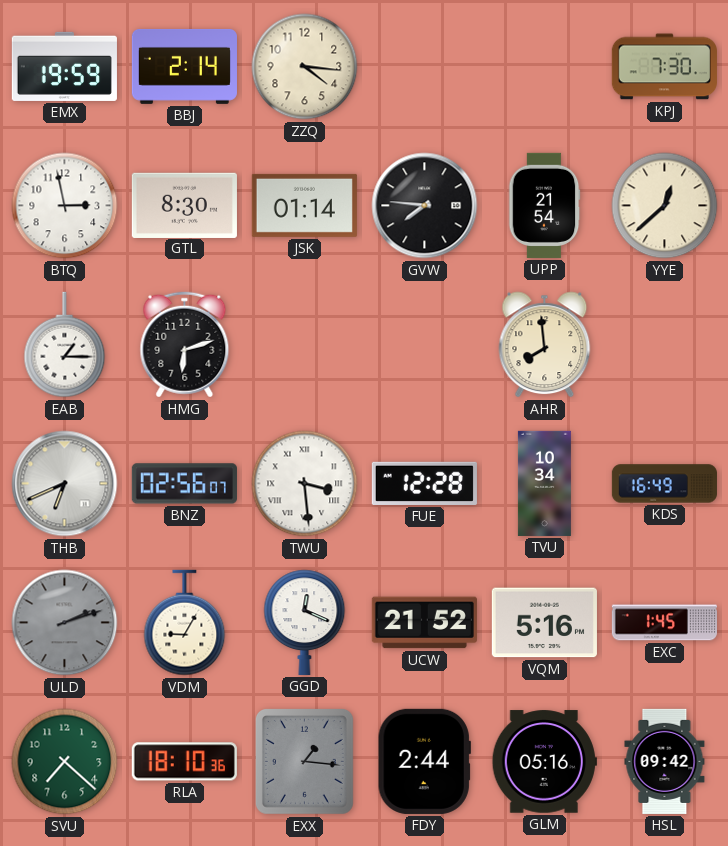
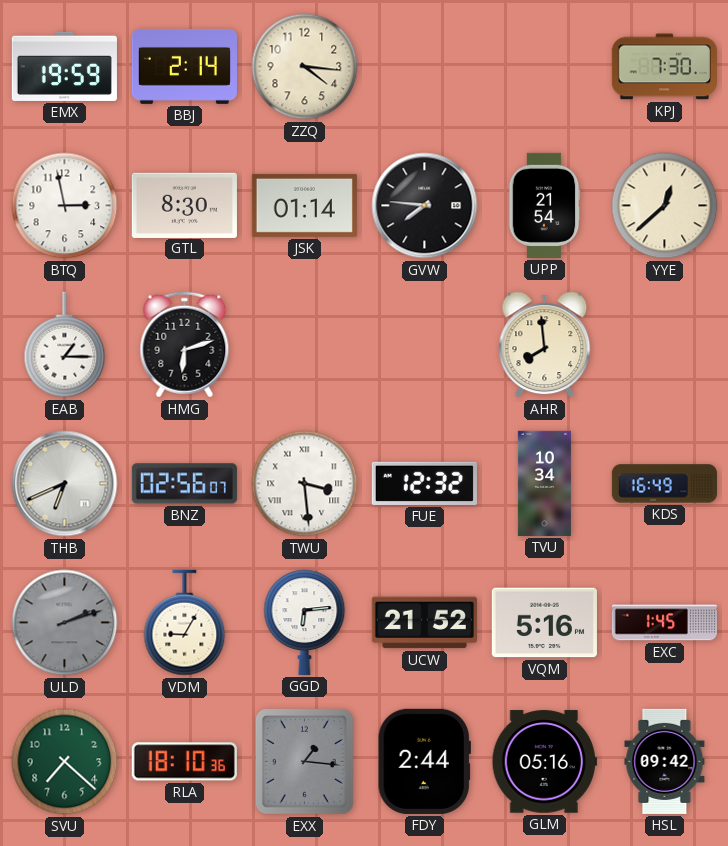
FUE: 12:28 -> 12:32 (424, 483)
GGD: 12:19 -> 6:14 (305, 622)
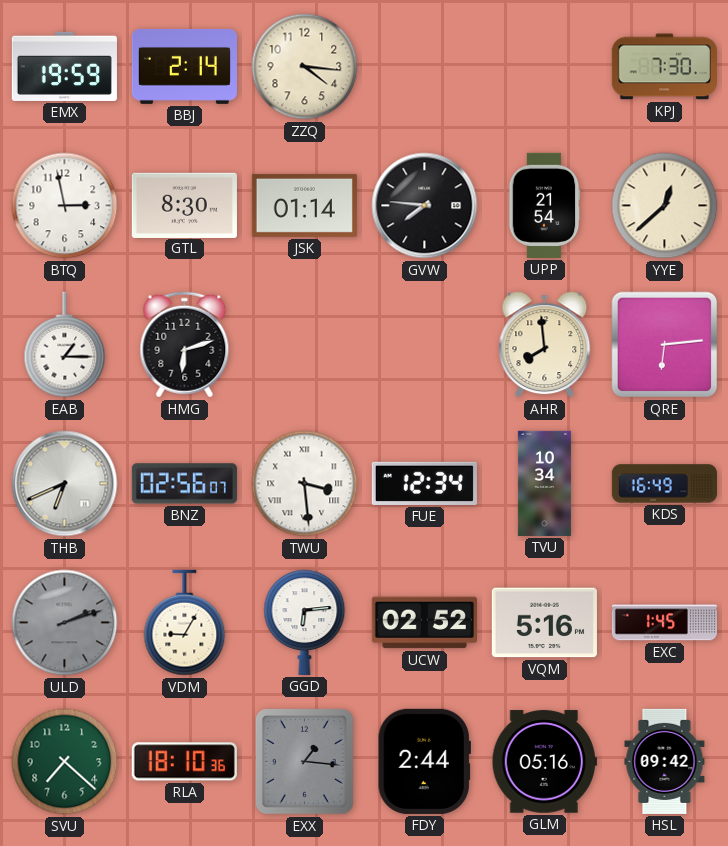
QRE: none -> 6:14 (665, 345)
FUE: 12:32 -> 12:34 (424, 483)
UCW: 21:52 -> 02:52 (424, 623)
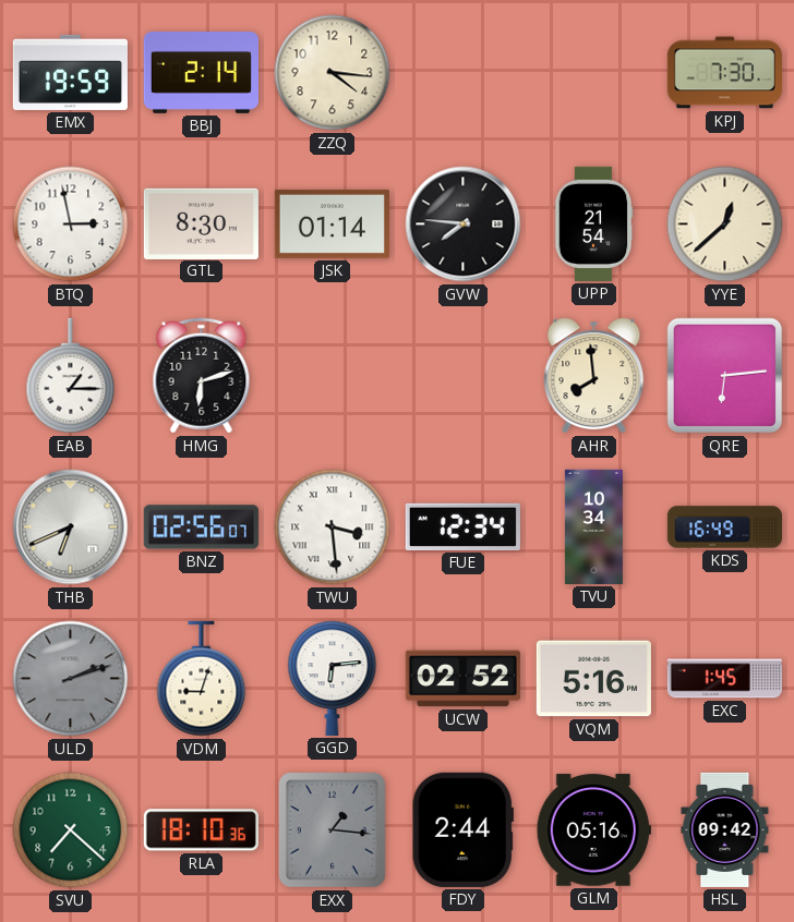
VDM: 9:05 -> 9:03 (202, 679)
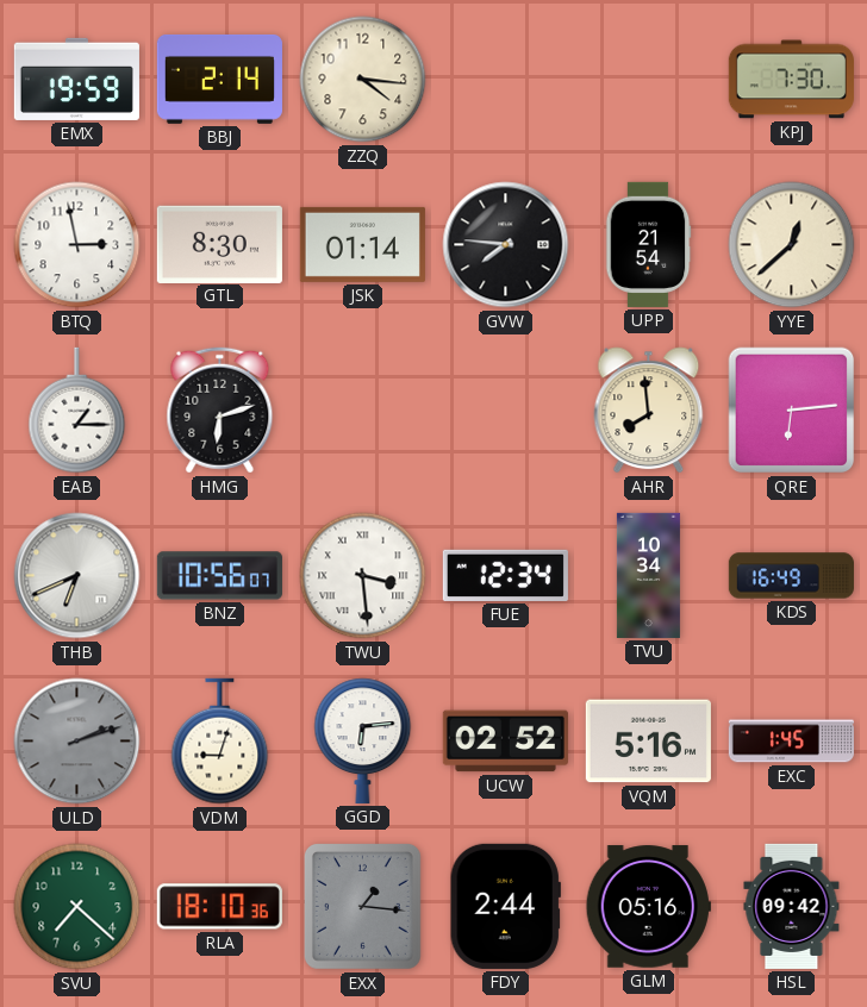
BNZ: 02:56 -> 10:56 (219, 576)
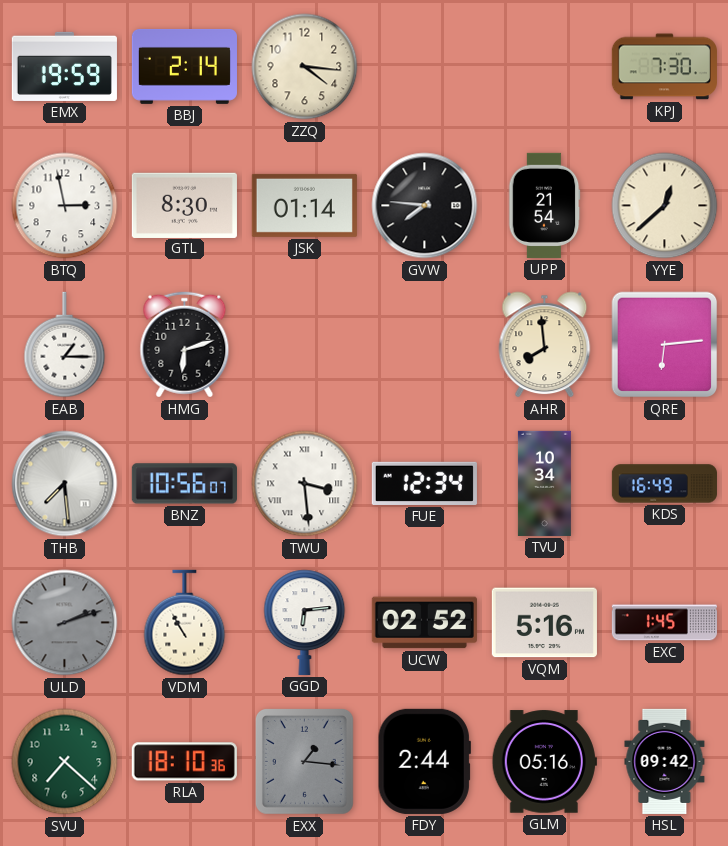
THB: 6:41 -> 7:29 (65, 484)
VDM: 9:03 -> 10:55 (185, 623)
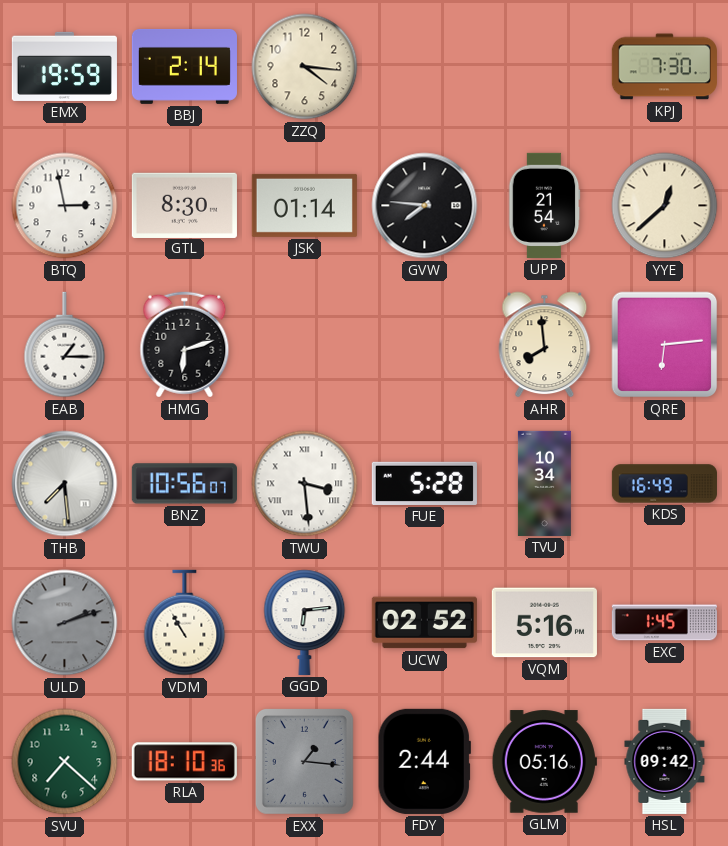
FUE: 12:34 -> 5:28 (424, 483)
